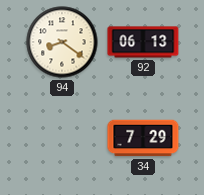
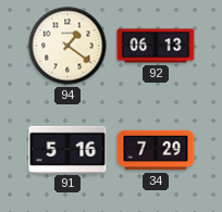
94: 8:21 -> 1:21 (67, 46)
91: none -> 5:16 (67, 149)
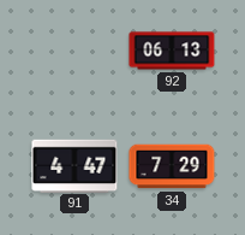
94: 1:21 -> none (67, 46)
91: 5:16 -> 4:47 (74, 165)
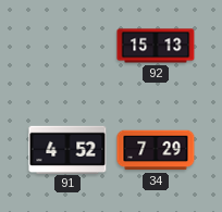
92: 06:13 -> 15:13 (156, 46)
91: 4:47 -> 4:52 (67, 149)
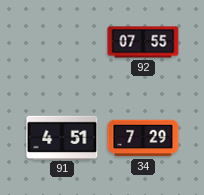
92: 15:13 -> 07:55 (143, 42)
91: 4:52 -> 4:51 (62, 137)
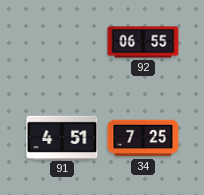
92: 07:55 -> 06:55 (143, 42)
34: 7:29 -> 7:25 (143, 138)
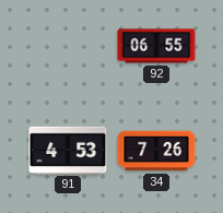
91: 4:51 -> 4:53 (68, 150)
34: 7:25 -> 7:26 (156, 151)
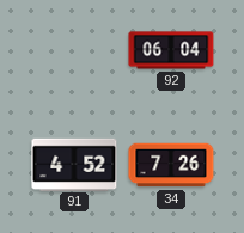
92: 06:55 -> 06:04 (171, 50)
91: 4:53 -> 4:52 (74, 164)
